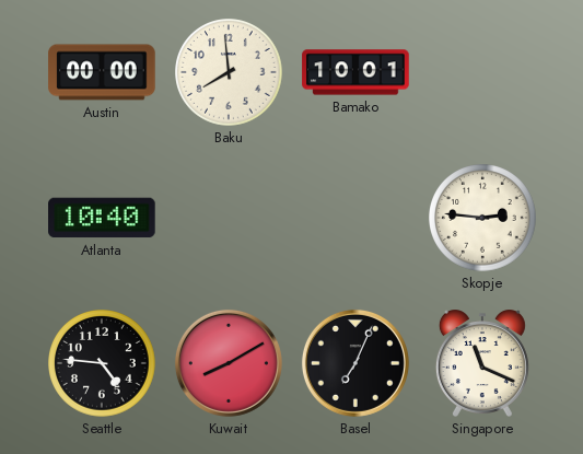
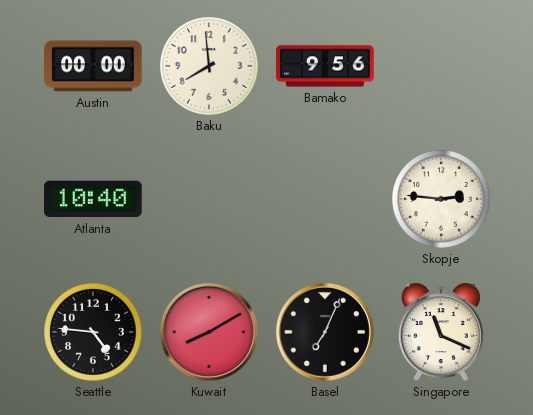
Bamako: 10:01 -> 9:56 (325, 66)
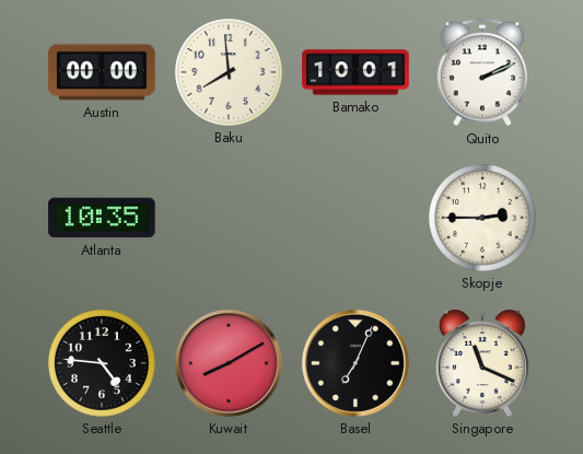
Bamako: 9:56 -> 10:01 (355, 72)
Quito: none -> 2:11 (481, 72)
Atlanta: 10:40 -> 10:35 (102, 218)
Skopje: 2:46 -> 2:45 (482, 218)
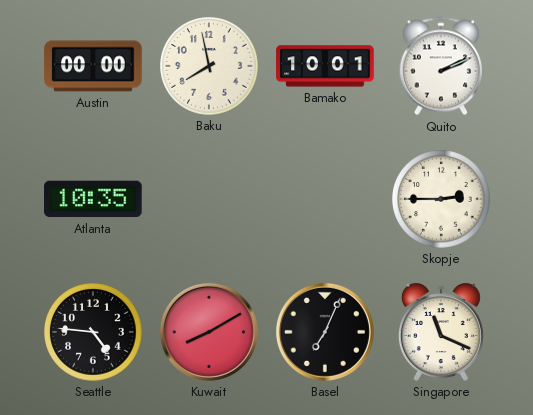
Baku: 7:59 -> 7:58 (209, 66)
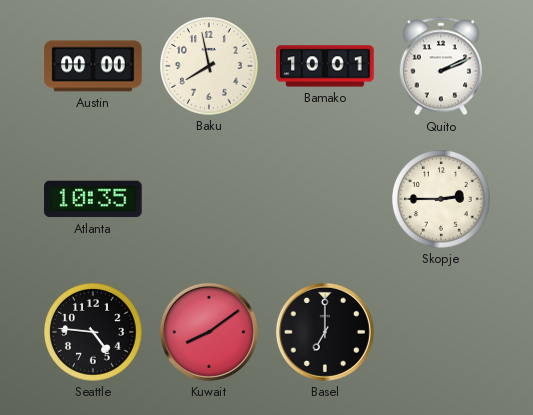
Kuwait: 8:10 -> 8:09 (209, 332)
Basel: 7:04 -> 7:00 (325, 332)
Singapore: 11:19 -> none (441, 332)
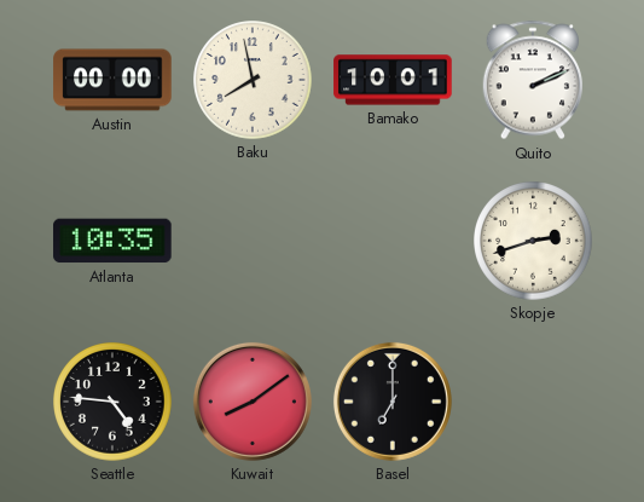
Skopje: 2:45 -> 2:42 (533, 241)
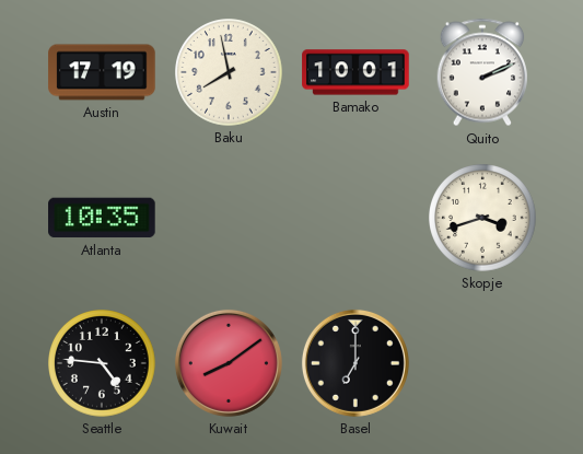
Austin: 00:00 -> 17:19 (102, 72)
Skopje: 2:42 -> 3:42 (482, 218)
